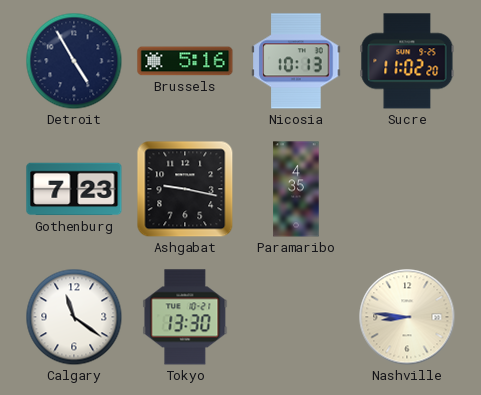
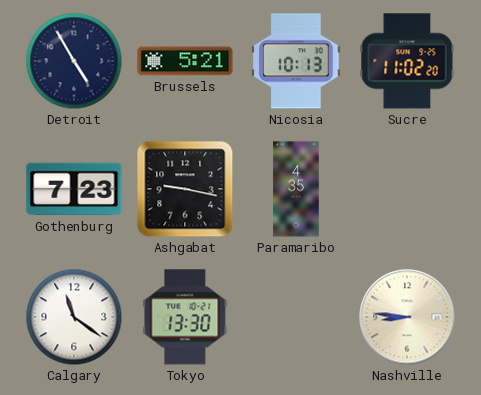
Brussels: 5:16 -> 5:21 (185, 61)
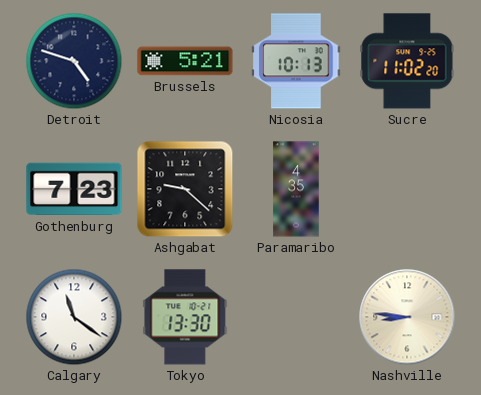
Detroit: 4:55 -> 4:48 (74, 61)
Ashgabat: 9:17 -> 9:22 (185, 189)
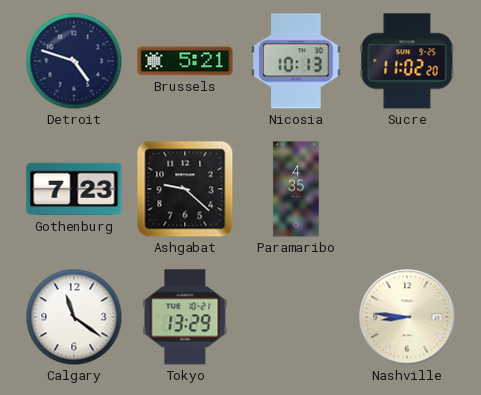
Tokyo: 13:30 -> 13:29 (185, 317)
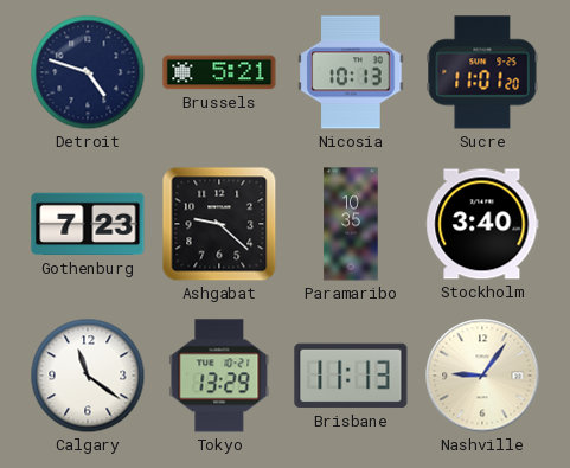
Sucre: 11:02 -> 11:01 (482, 72)
Paramaribo: 4:35 -> 10:35 (351, 224)
Stockholm: none -> 3:40 (482, 224)
Brisbane: none -> 11:13 (351, 376)
Nashville: 8:46 -> 9:06 (482, 376)
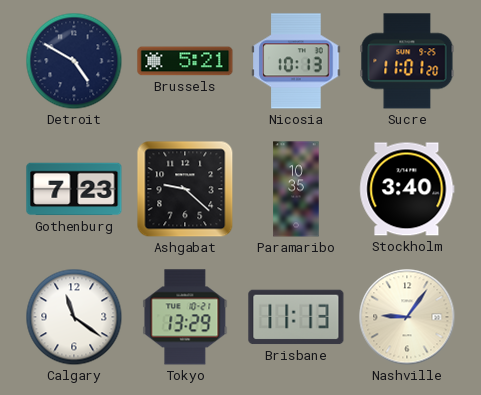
Detroit: 4:48 -> 4:50 (74, 61)
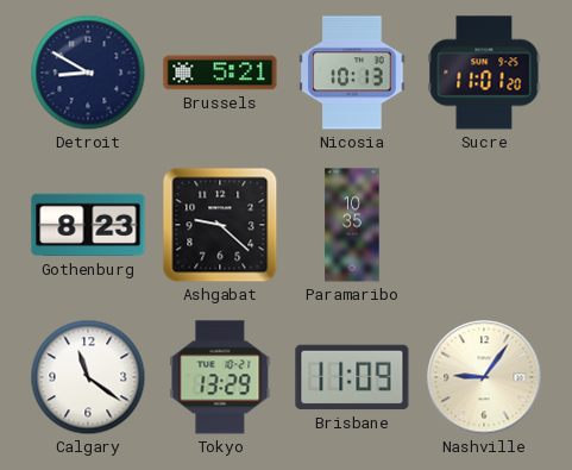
Detroit: 4:50 -> 8:50 (88, 73)
Gothenburg: 7:23 -> 8:23 (88, 225)
Stockholm: 3:40 -> none (407, 189)
Brisbane: 11:13 -> 11:09 (352, 377)
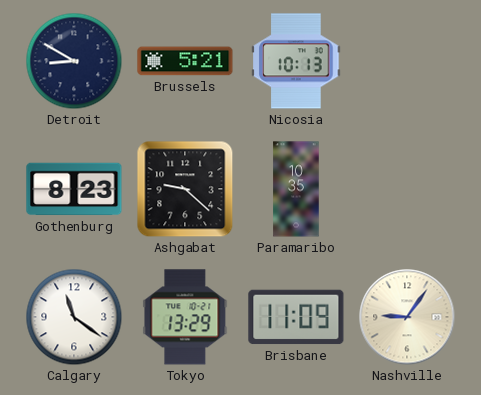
Sucre: 11:01 -> none (484, 73)
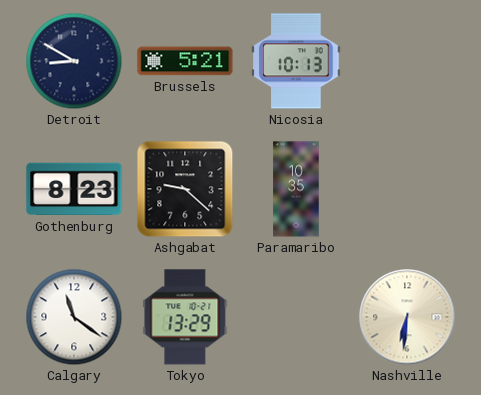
Brisbane: 11:09 -> none (296, 317)
Nashville: 9:06 -> 6:31 (407, 317)
